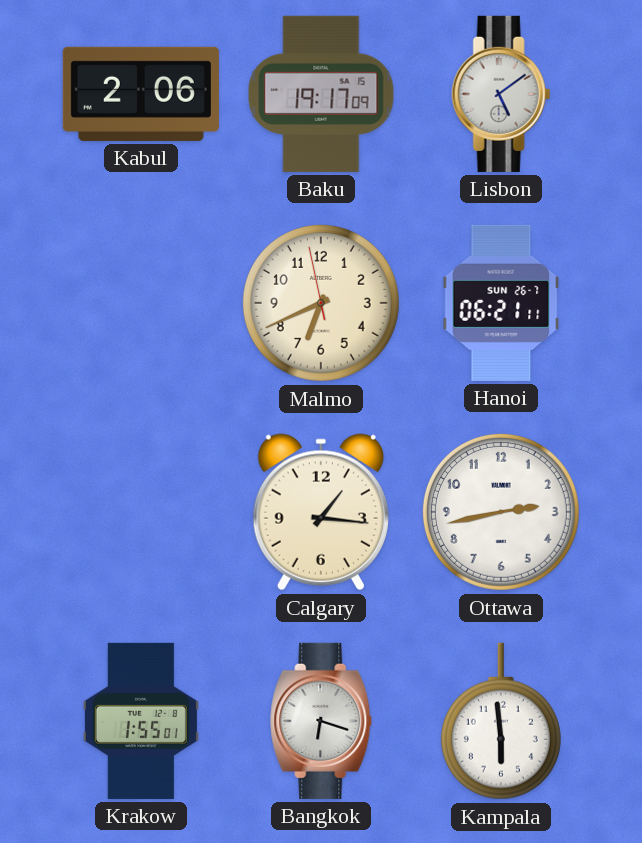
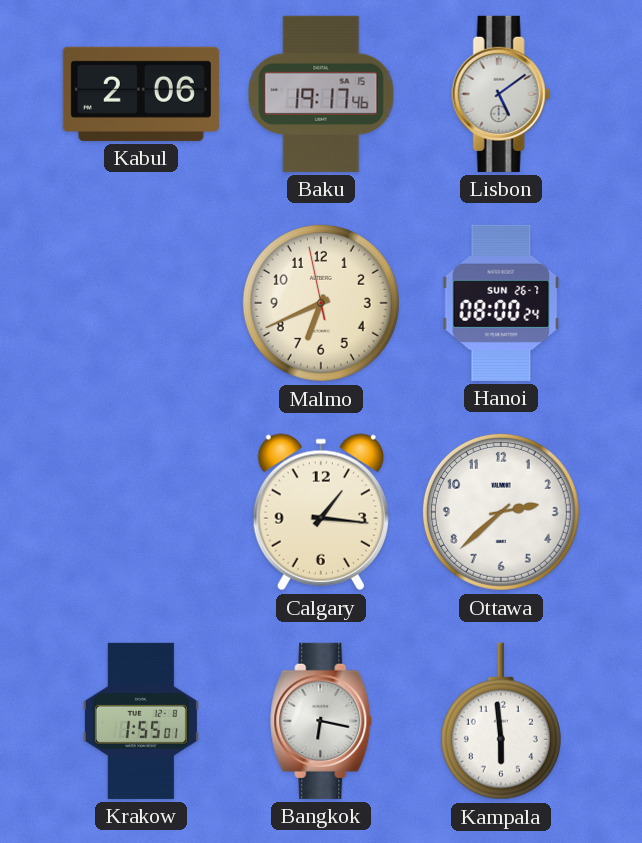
Baku: 19:17:09 -> 19:17:46 (321, 94)
Hanoi: 06:21 -> 08:00 (501, 303)
Ottawa: 2:43 -> 2:38 (501, 512)
Bangkok: 6:18 -> 6:17 (322, 721)
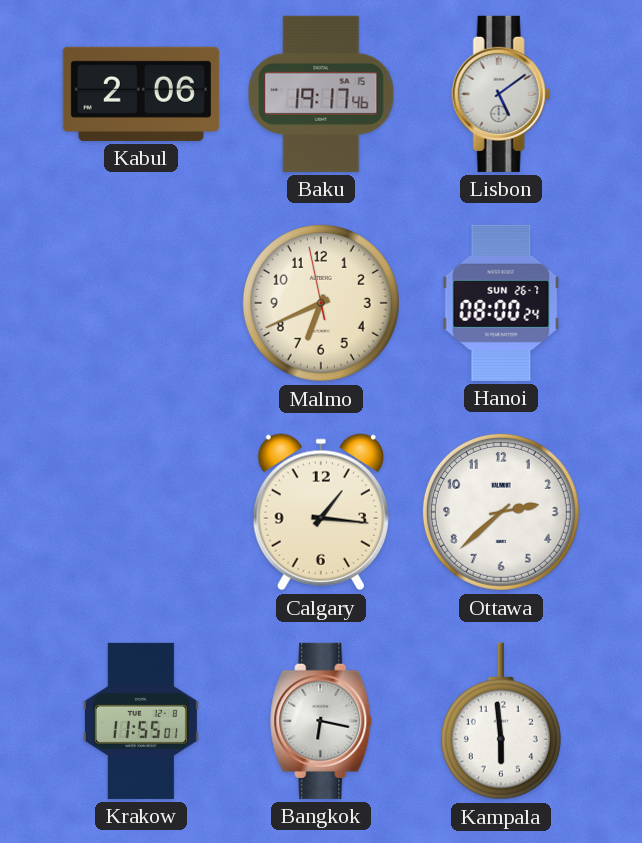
Krakow: 1:55 -> 11:55 (141, 721)
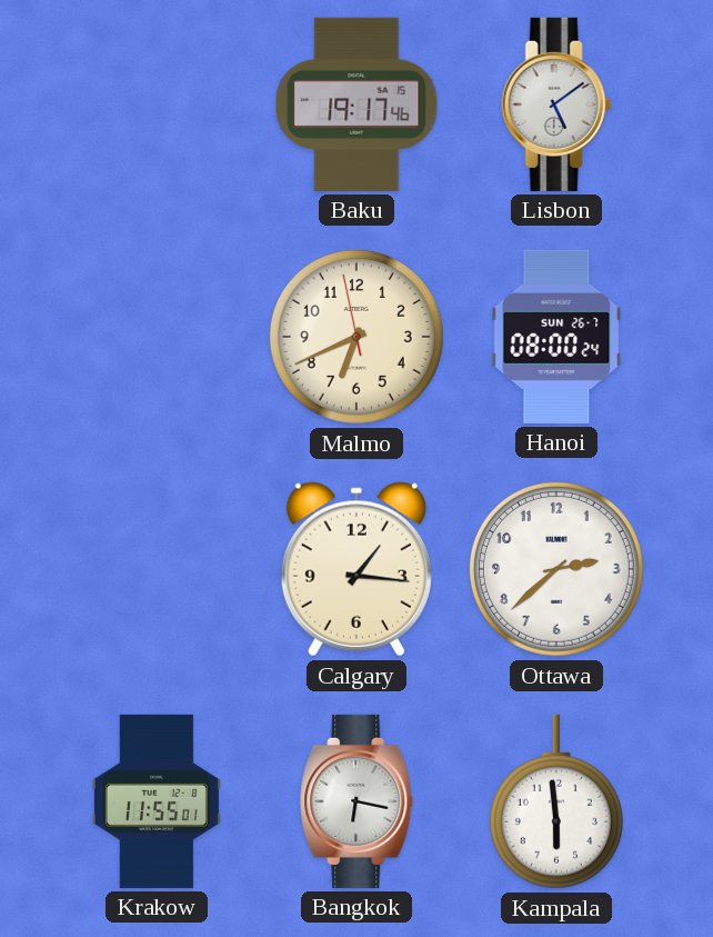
Kabul: 2:06 -> none (141, 94)
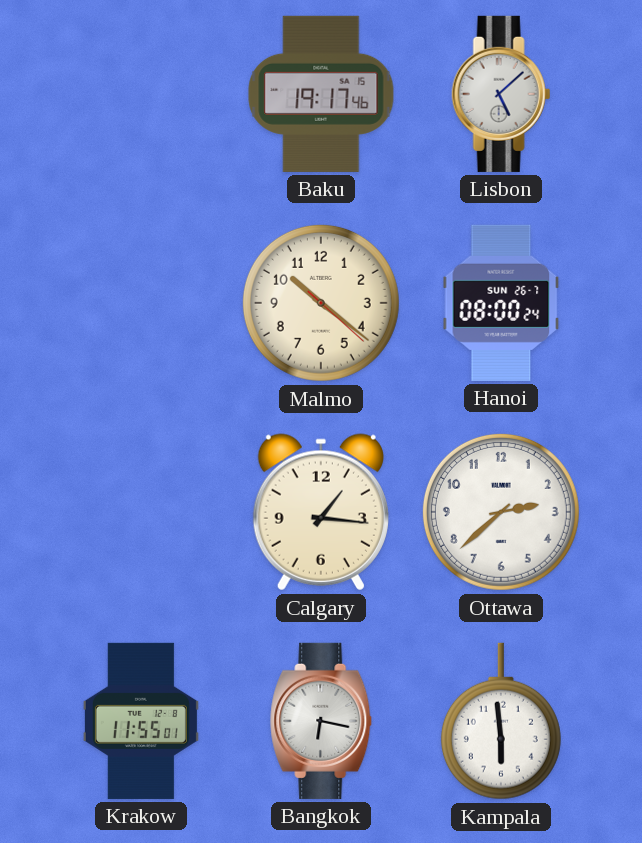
Lisbon: 5:09 -> 5:08 (501, 94)
Malmo: 6:40 -> 10:21 (321, 303)
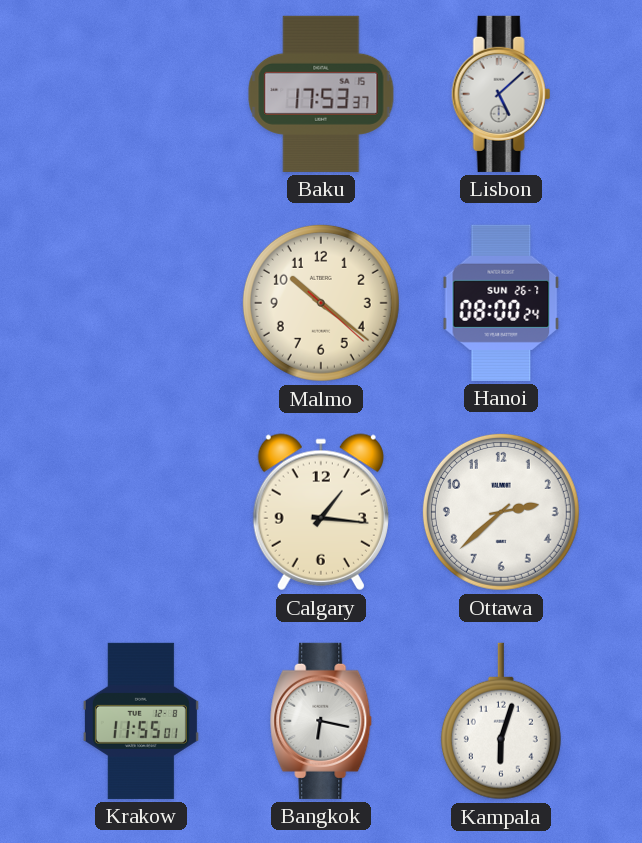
Baku: 19:17 -> 17:53 (321, 94)
Kampala: 5:59 -> 6:03 (501, 721)
